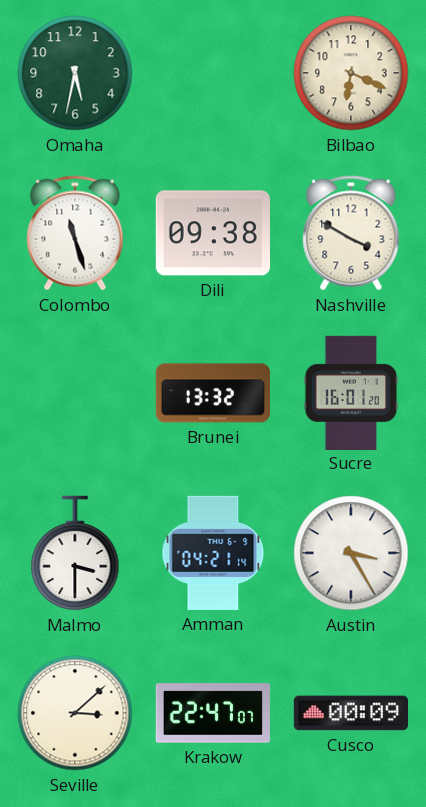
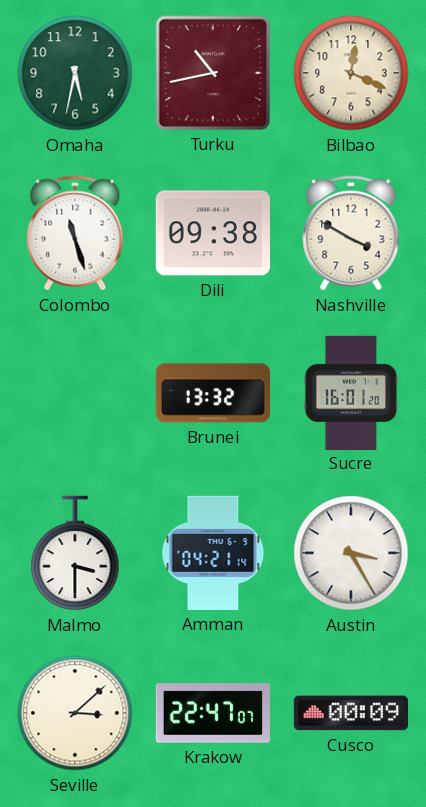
Turku: none -> 10:43 (213, 73)
Bilbao: 6:19 -> 12:19 (351, 73)
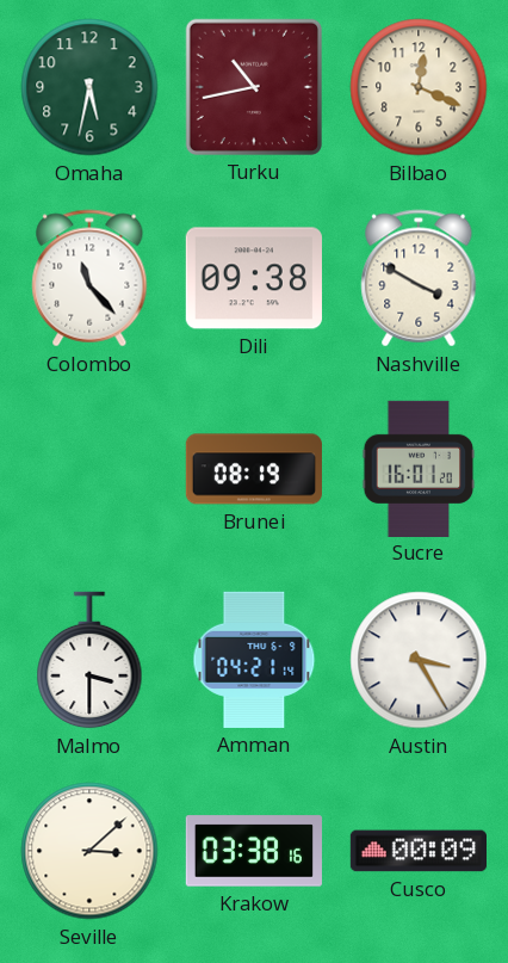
Colombo: 11:27 -> 11:23 (89, 278)
Brunei: 13:32 -> 08:19 (254, 469)
Krakow: 22:47 -> 03:38 (254, 851)
